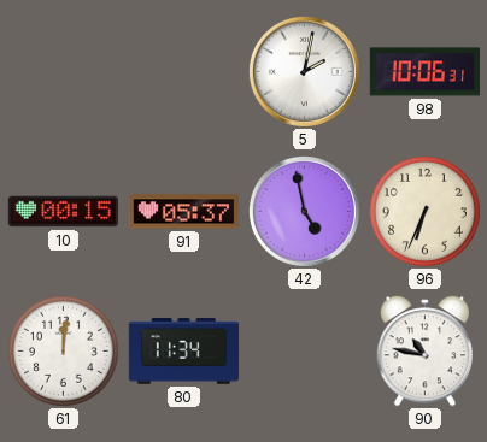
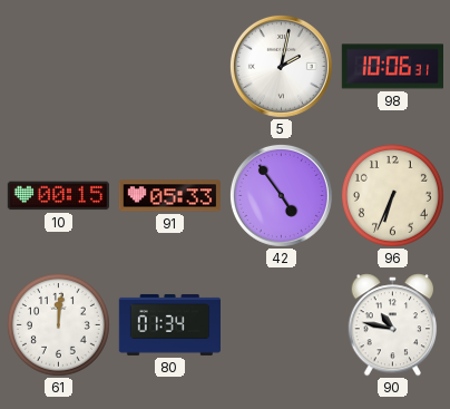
91: 05:37 -> 05:33 (169, 196)
42: 4:58 -> 4:54 (281, 195)
80: 11:34 -> 01:34 (170, 324)
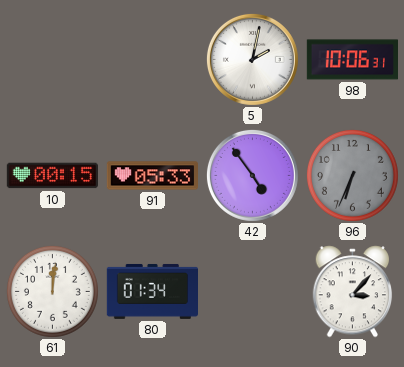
96 dial: cream -> grey (352, 175)
90: 10:47 -> 3:07 (353, 292)
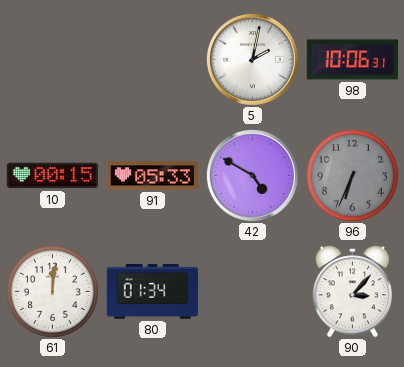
42: 4:54 -> 4:50 (252, 175)
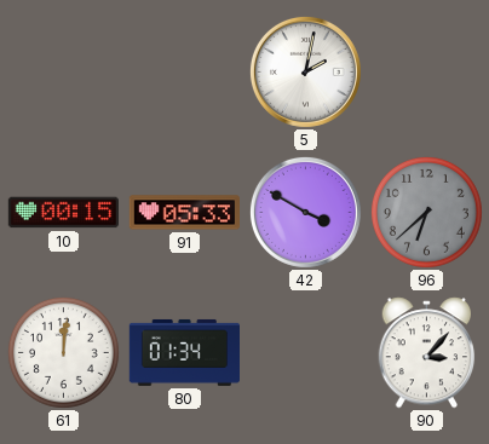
98: 10:06 -> none (352, 60)
42: 4:50 -> 3:50 (305, 212)
96: 6:34 -> 6:38 (426, 212)
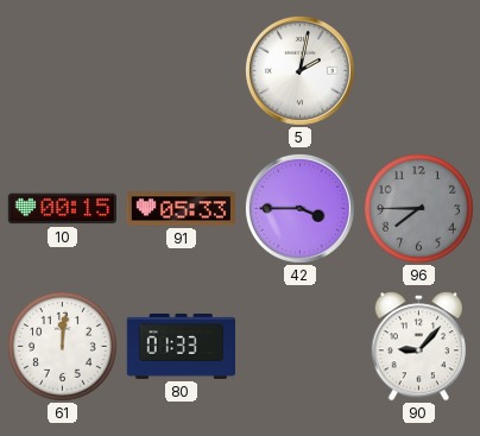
42: 3:50 -> 3:45 (299, 208)
96: 6:38 -> 7:45 (418, 208)
80: 01:34 -> 01:33 (182, 346)
90: 3:07 -> 9:07 (419, 347)
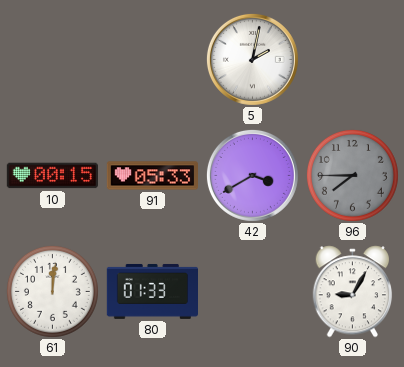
42: 3:45 -> 3:40 (252, 175)
90: 9:07 -> 9:05 (353, 292)
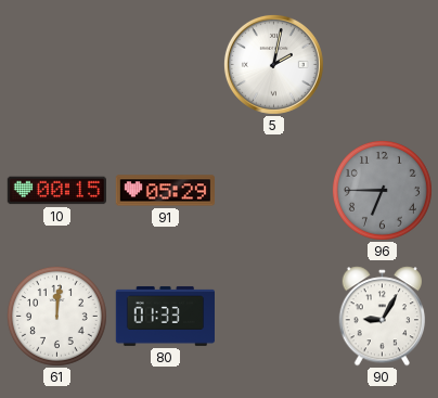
91: 05:33 -> 05:29 (165, 191)
42: 3:40 -> none (252, 175)
96: 7:45 -> 6:45 (382, 190)
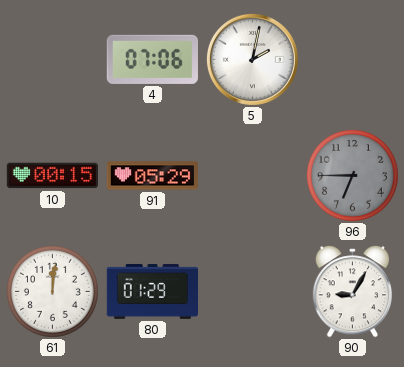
4: none -> 07:06 (152, 59)
80: 01:33 -> 01:29 (153, 291)
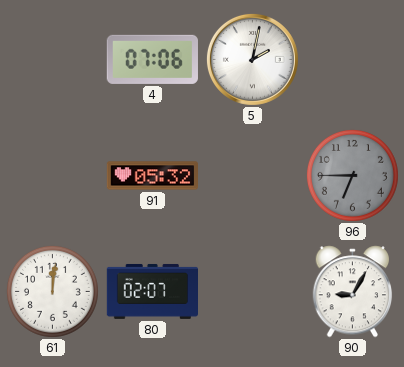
10: 00:15 -> none (52, 176)
91: 05:29 -> 05:32 (152, 176)
80: 01:29 -> 02:07 (153, 291)
